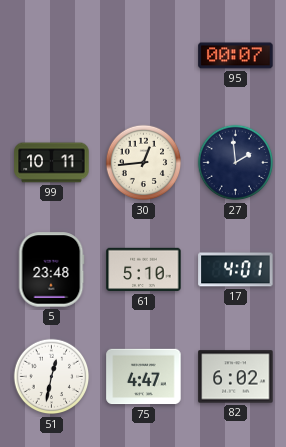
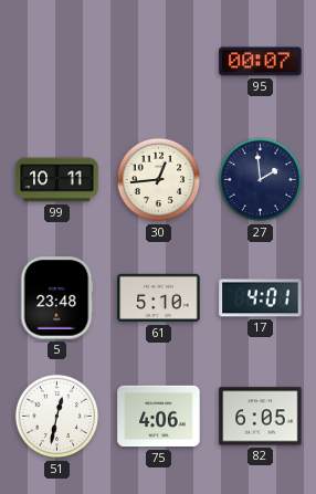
75: 4:47 -> 4:06 (159, 417)
82: 6:02 -> 6:05 (261, 417)
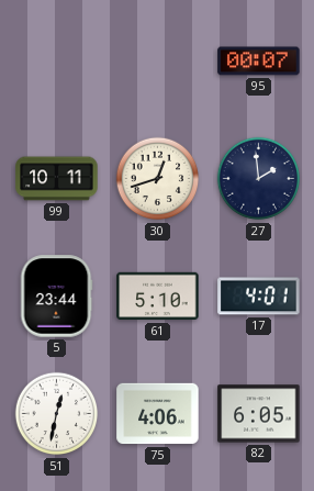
30: 12:44 -> 12:42 (158, 179)
5: 23:48 -> 23:44 (56, 297)
